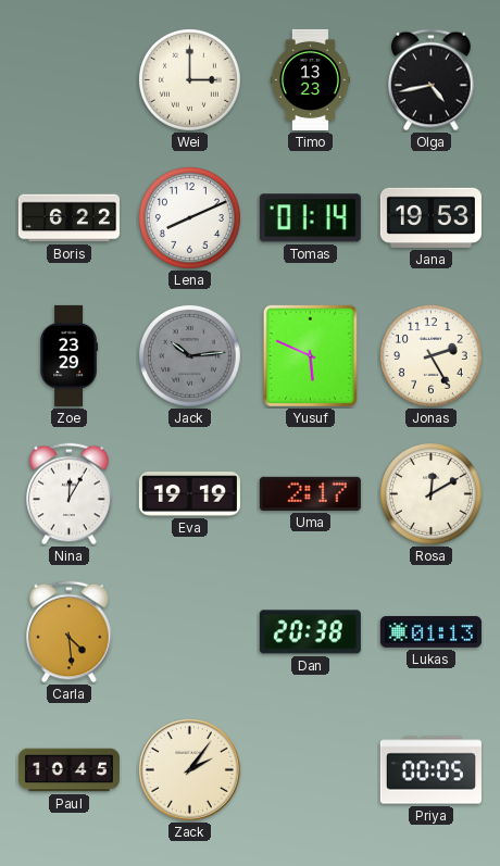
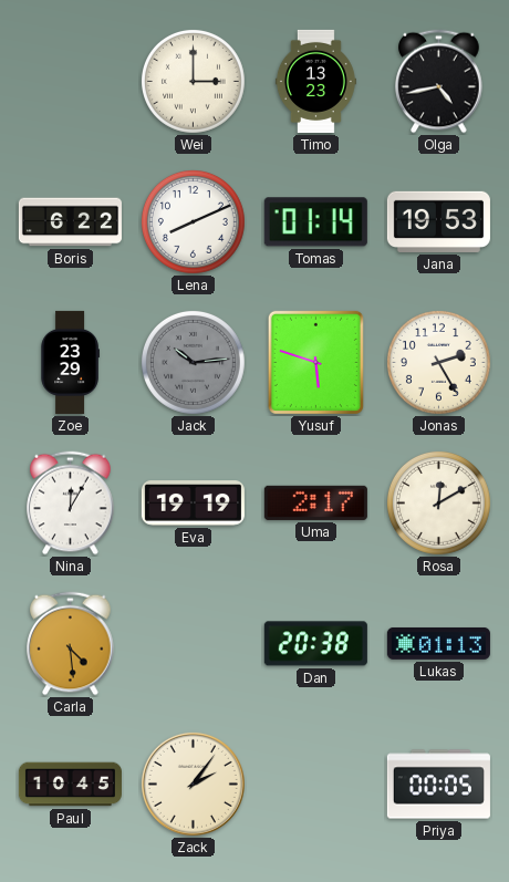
Yusuf: 5:49 -> 5:48 (315, 362)
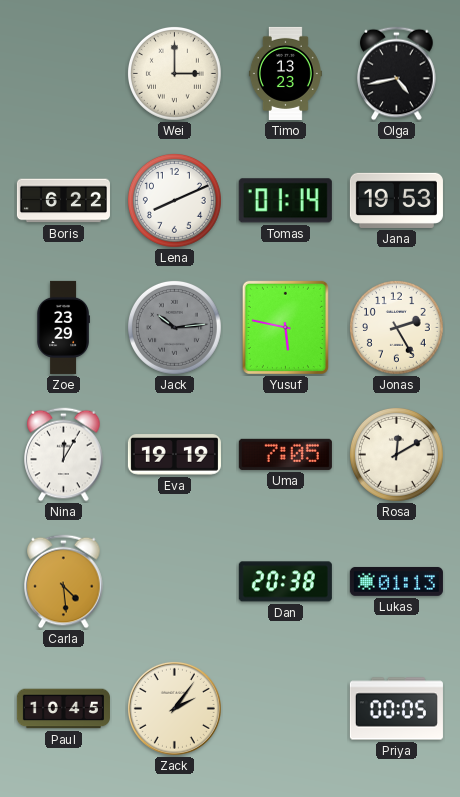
Yusuf: 5:48 -> 5:47 (285, 327)
Uma: 2:17 -> 7:05 (285, 454)
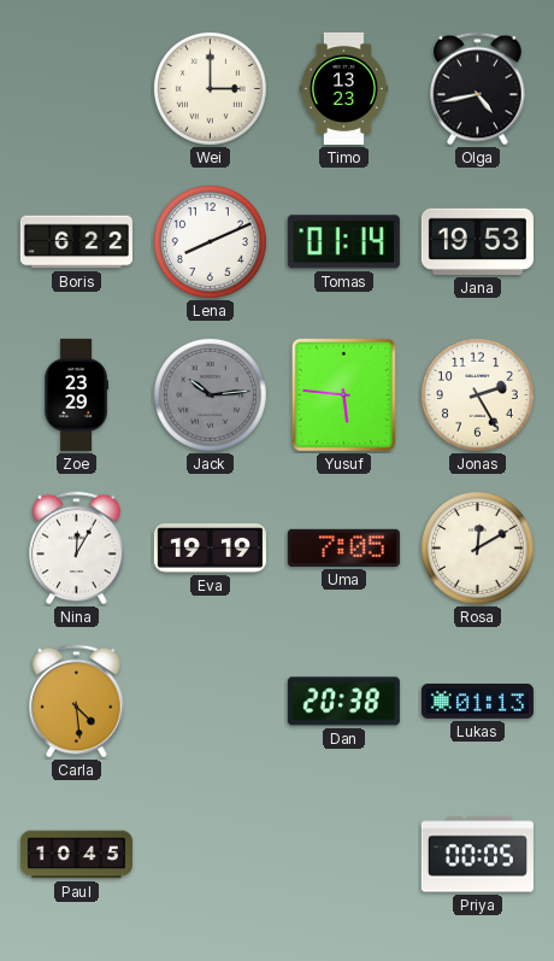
Yusuf: 5:47 -> 5:46 (343, 394)
Zack: 2:06 -> none (174, 708)
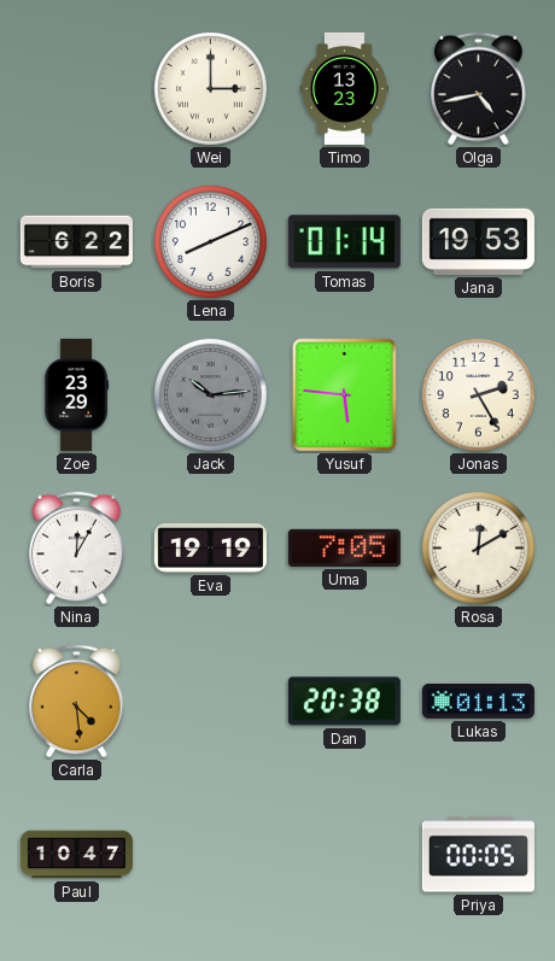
Paul: 10:45 -> 10:47 (76, 855)
